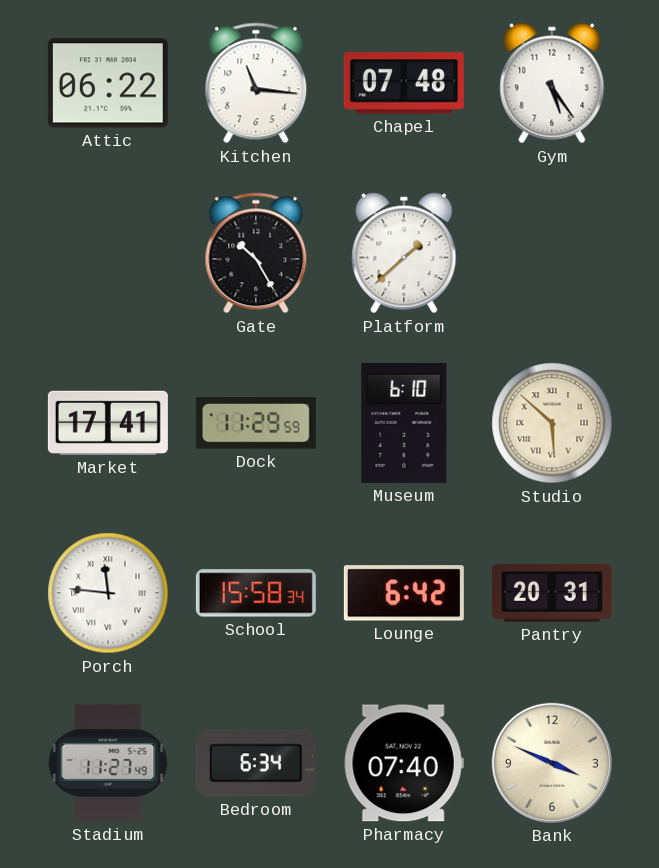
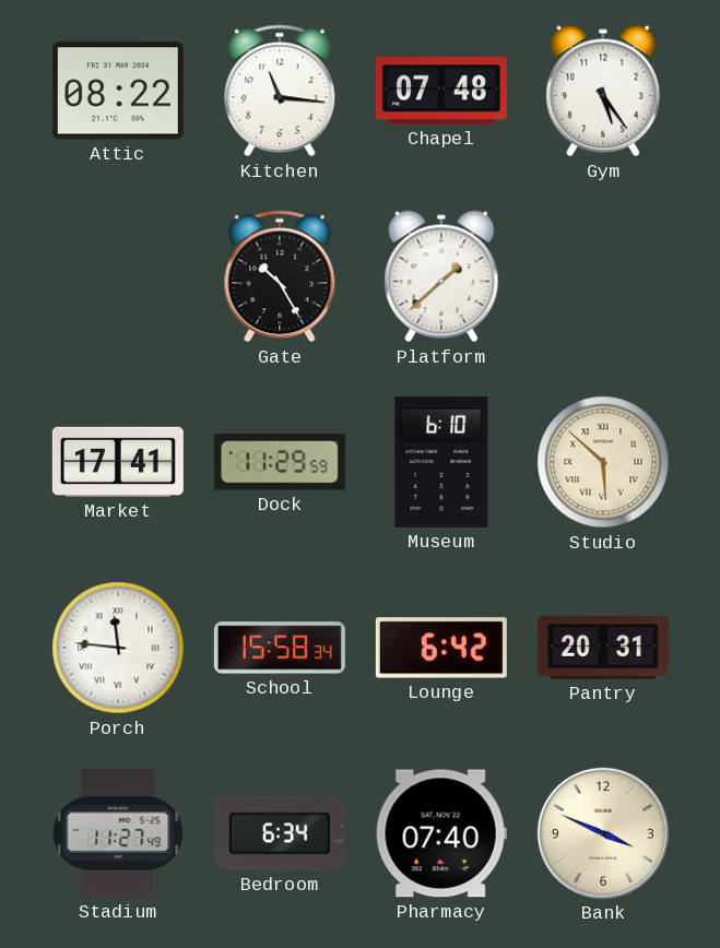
Attic: 06:22 -> 08:22 (118, 91)
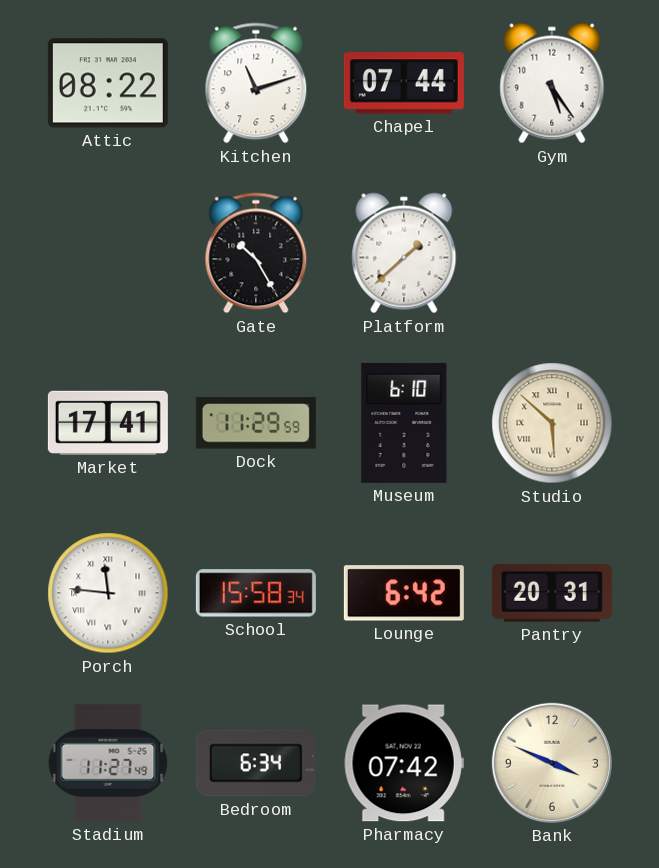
Kitchen: 11:16 -> 11:12 (256, 83)
Chapel: 07:48 -> 07:44 (404, 83)
Pharmacy: 07:40 -> 07:42 (404, 763)
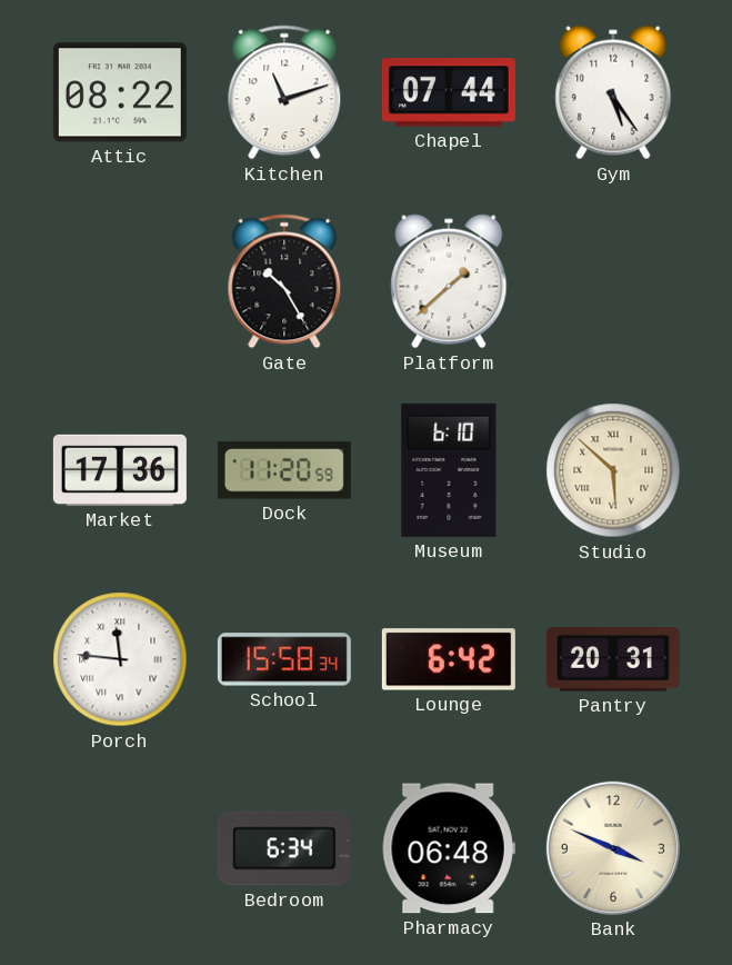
Market: 17:41 -> 17:36 (120, 470)
Dock: 11:29 -> 11:20 (284, 470)
Stadium: 11:27 -> none (108, 763)
Pharmacy: 07:42 -> 06:48 (449, 848)
